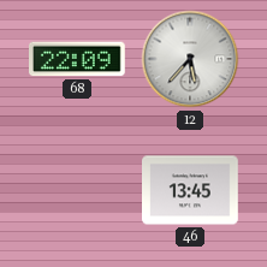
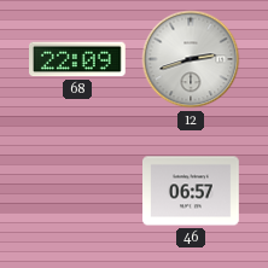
12: 5:37 -> 2:42 (191, 59)
46: 13:45 -> 06:57 (192, 191)
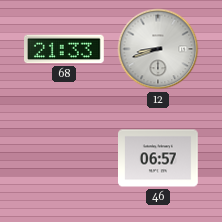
68: 22:09 -> 21:33 (65, 49)
12: 2:42 -> 8:42 (158, 49)
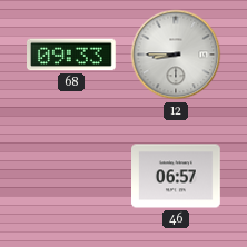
68: 21:33 -> 09:33 (72, 55)
12: 8:42 -> 8:45 (176, 55)
